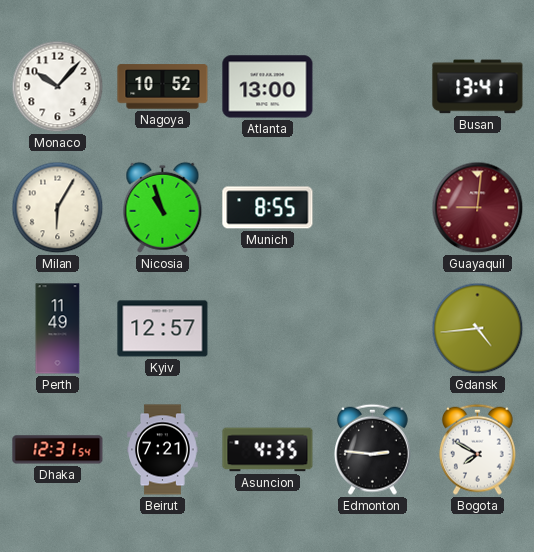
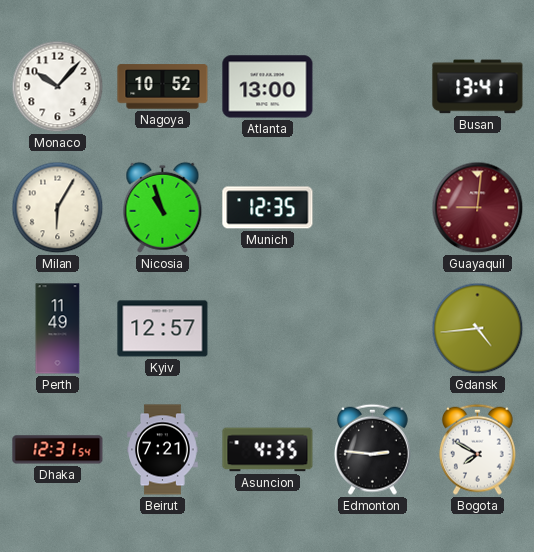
Munich: 8:55 -> 12:35 (268, 208)
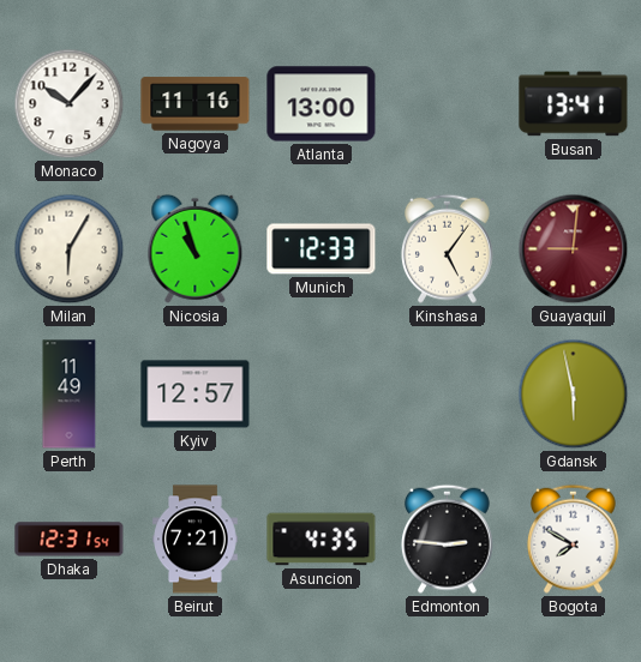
Nagoya: 10:52 -> 11:16 (196, 104)
Munich: 12:35 -> 12:33 (322, 249)
Kinshasa: none -> 5:06 (447, 248)
Gdansk: 4:44 -> 5:58 (574, 395)
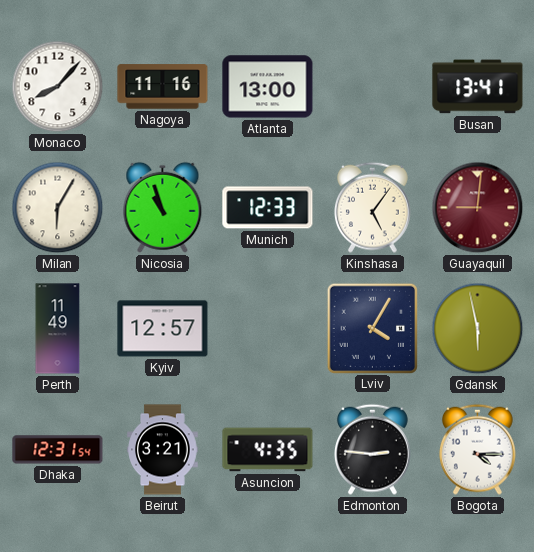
Monaco: 10:07 -> 8:07 (58, 87)
Lviv: none -> 4:05 (372, 328)
Beirut: 7:21 -> 3:21 (163, 450)
Bogota: 7:50 -> 4:15 (477, 449)
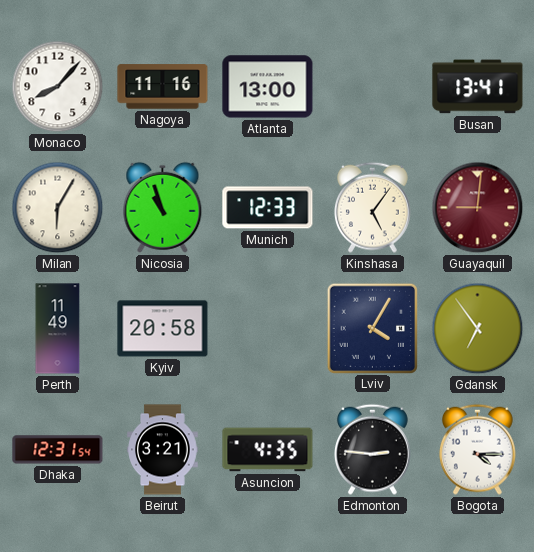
Kyiv: 12:57 -> 20:58 (163, 329)
Gdansk: 5:58 -> 6:54 (478, 329)
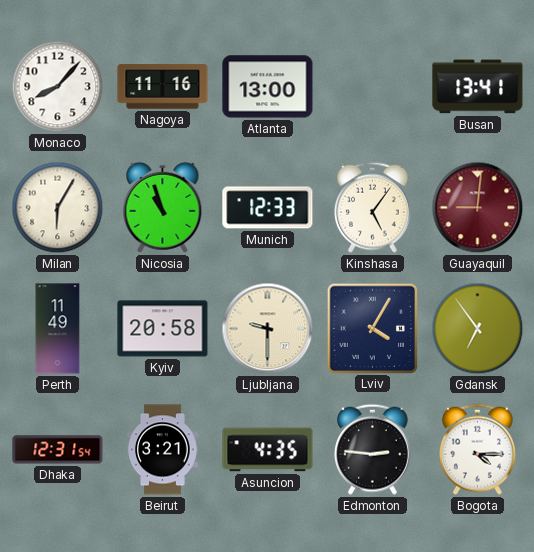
Ljubljana: none -> 9:30 (268, 329)
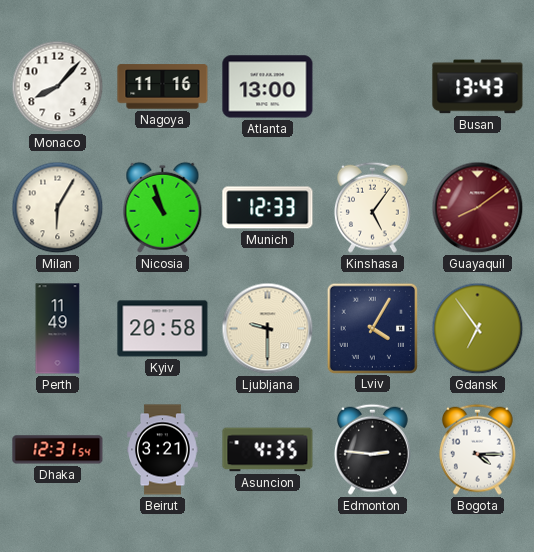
Busan: 13:41 -> 13:43 (478, 87)
Guayaquil: 9:01 -> 8:09 (478, 208)
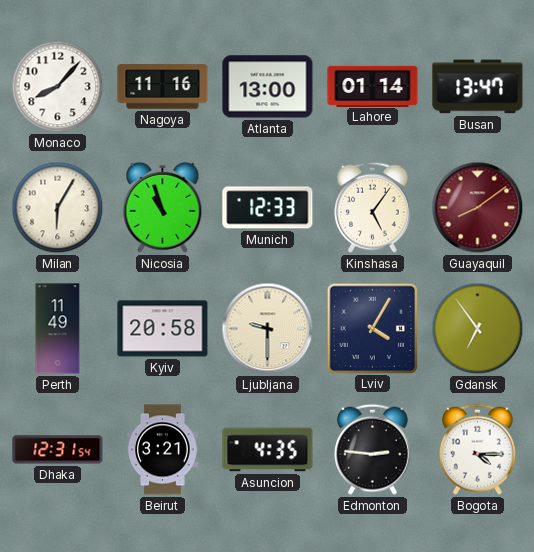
Lahore: none -> 01:14 (373, 86)
Busan: 13:43 -> 13:47 (478, 87)
